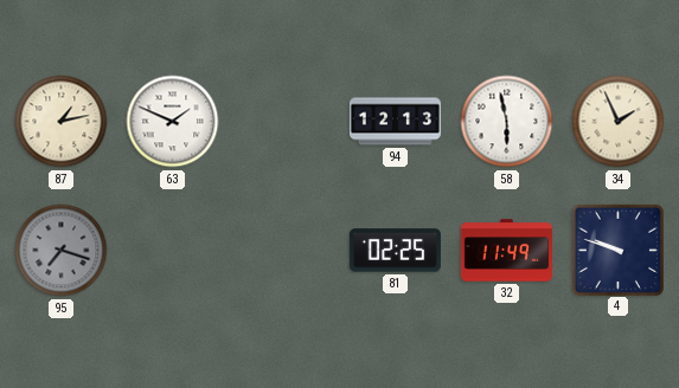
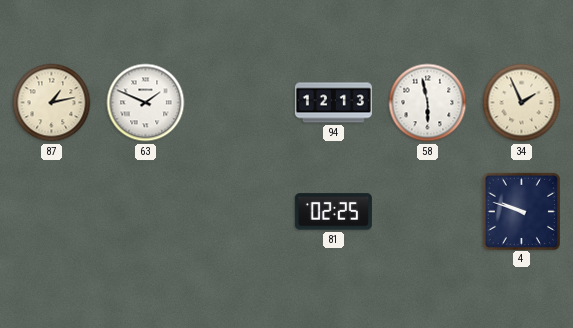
95: 7:18 -> none (62, 251)
32: 11:49 -> none (506, 251)
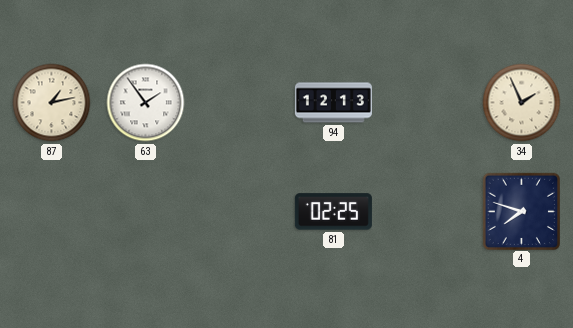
63: 1:49 -> 1:54 (146, 103)
58: 5:58 -> none (428, 103)
4: 9:48 -> 7:48 (521, 211)
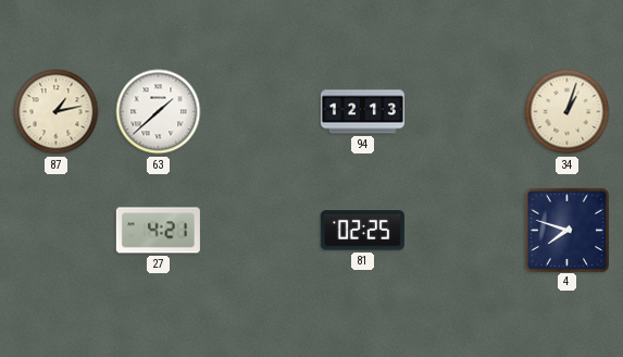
63: 1:54 -> 1:38 (159, 112)
34: 1:56 -> 1:03 (568, 112)
27: none -> 4:21 (158, 231)
